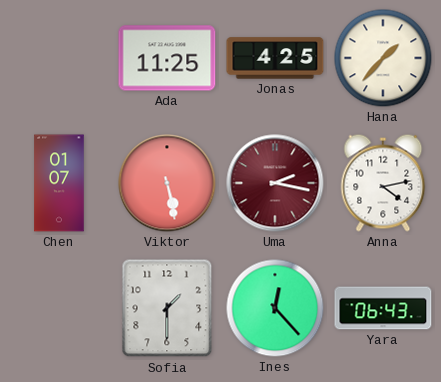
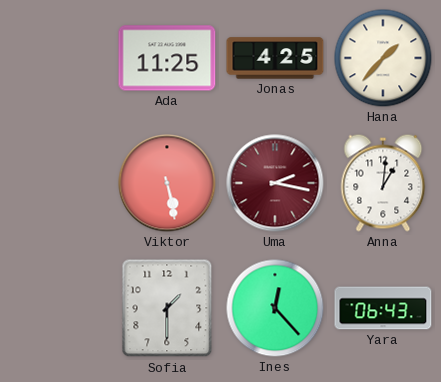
Chen: 01:07 -> none (59, 183)
Anna: 4:13 -> 1:01 (383, 183)
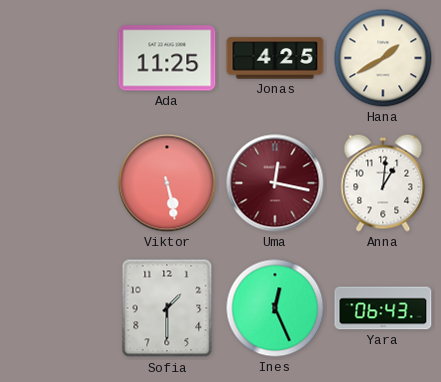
Hana: 1:37 -> 1:40 (383, 58)
Uma: 2:17 -> 12:17 (275, 183)
Ines: 12:23 -> 12:26 (275, 308)
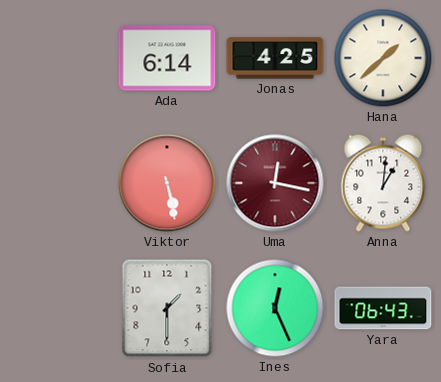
Ada: 11:25 -> 6:14 (167, 58)
Hana: 1:40 -> 1:38 (383, 58)
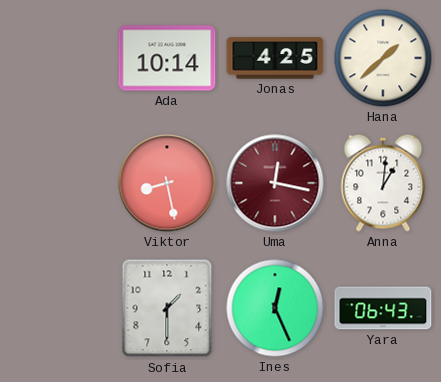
Ada: 6:14 -> 10:14 (167, 58)
Viktor: 5:28 -> 8:28 (167, 183)
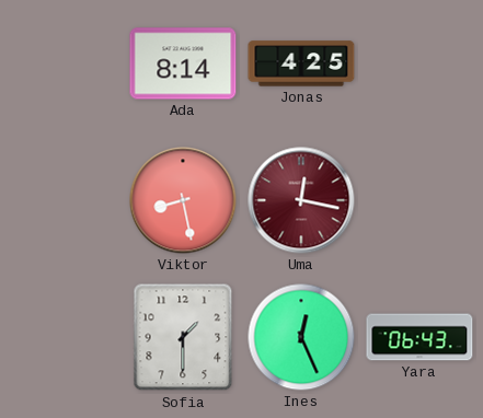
Ada: 10:14 -> 8:14 (183, 63)
Hana: 1:38 -> none (383, 58)
Anna: 1:01 -> none (383, 183)
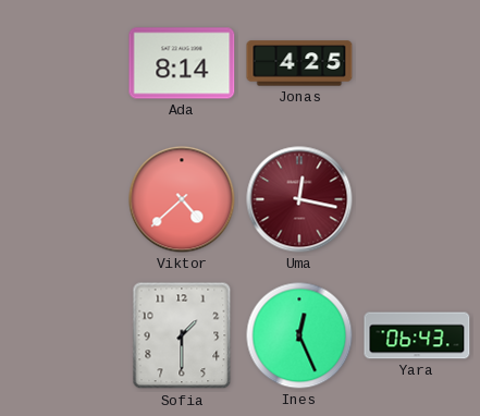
Viktor: 8:28 -> 4:38 (182, 199)
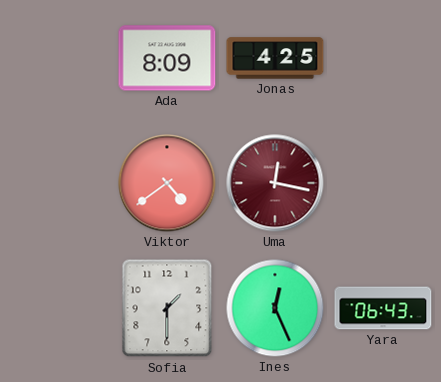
Ada: 8:14 -> 8:09 (167, 58)
Viktor: 4:38 -> 4:39 (167, 183)
